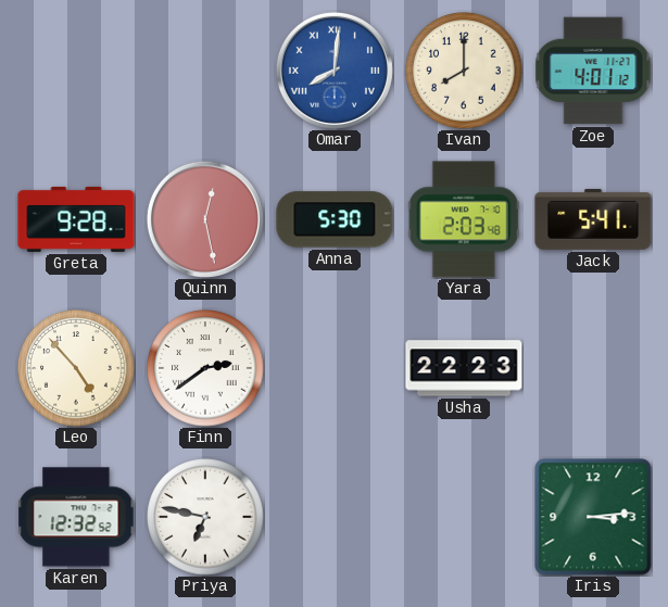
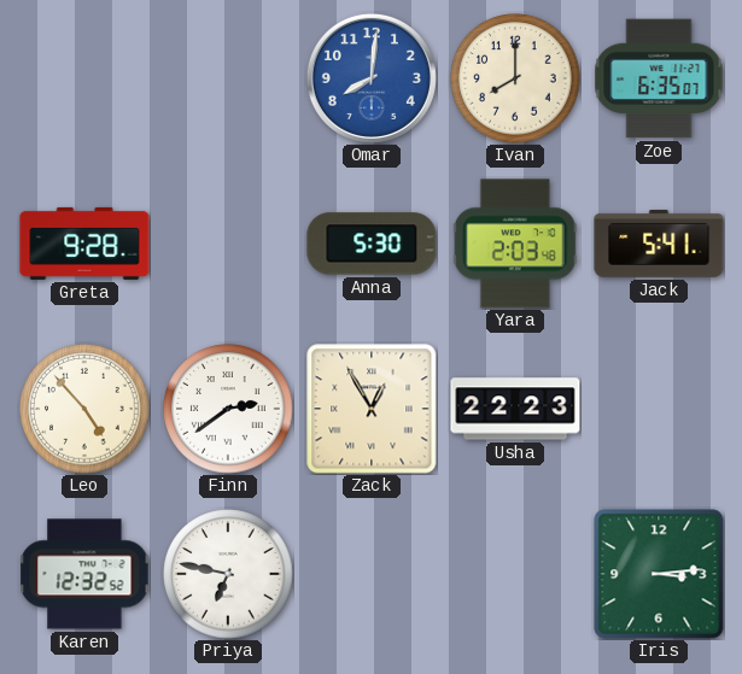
Omar numerals: Roman -> Arabic (372, 78)
Zoe: 4:01 -> 6:35 (659, 78)
Quinn: 12:28 -> none (205, 219)
Zack: none -> 12:55 (372, 409)
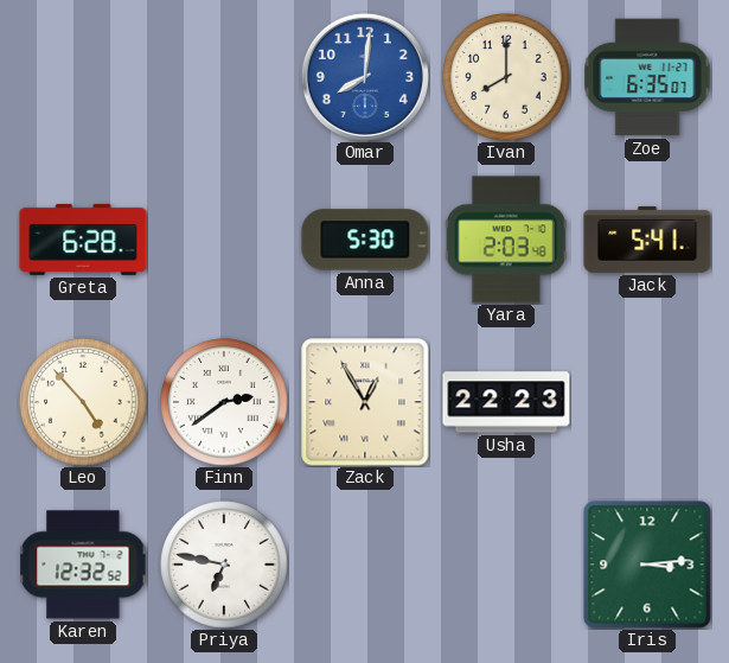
Greta: 9:28 -> 6:28 (83, 240)
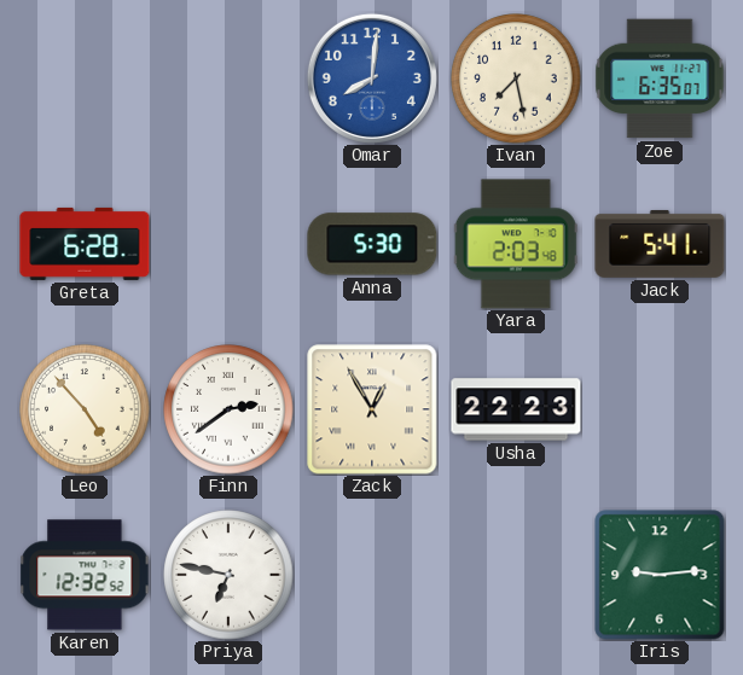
Ivan: 8:00 -> 7:28 (516, 78)
Iris: 3:14 -> 9:14 (660, 575)
